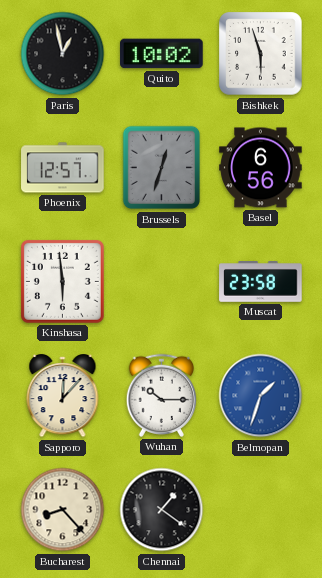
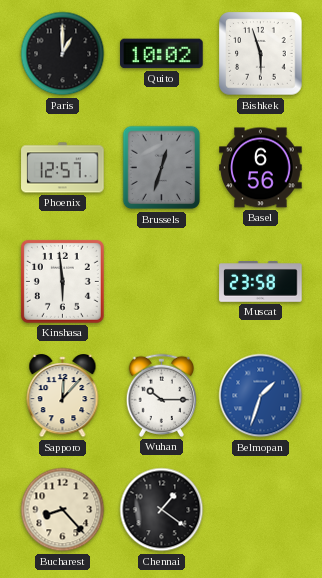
Paris: 12:58 -> 1:00 (63, 54)
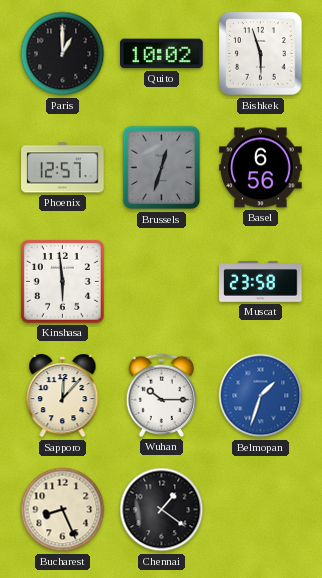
Bucharest: 8:23 -> 8:26 (63, 510)
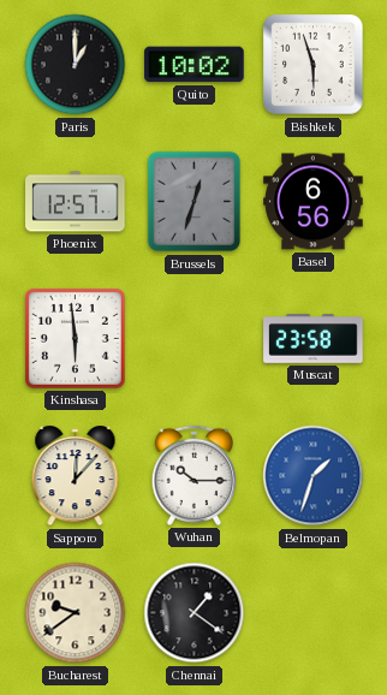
Bucharest: 8:26 -> 9:39 (76, 613)
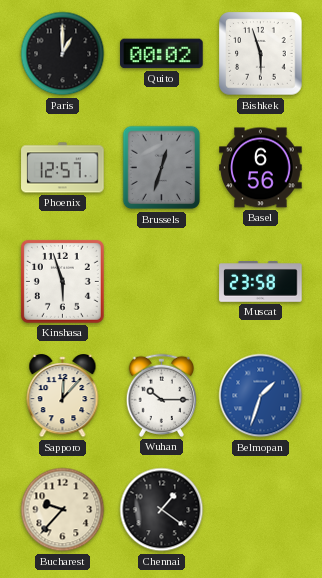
Quito: 10:02 -> 00:02 (162, 54)
Kinshasa: 5:59 -> 5:57 (62, 281)
Bucharest: 9:39 -> 9:37 (63, 510)
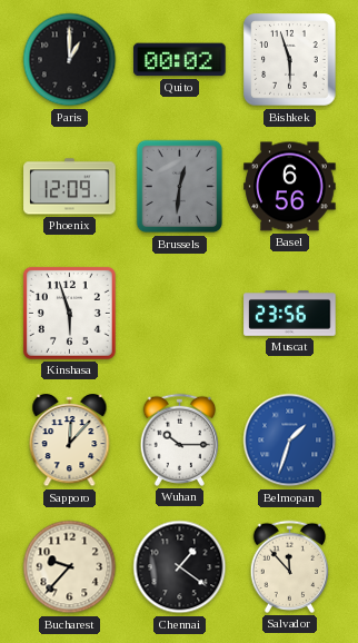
Phoenix: 12:57 -> 12:09 (70, 187)
Brussels: 12:33 -> 12:31 (180, 187)
Muscat: 23:58 -> 23:56 (290, 314)
Salvador: none -> 11:53 (289, 566)
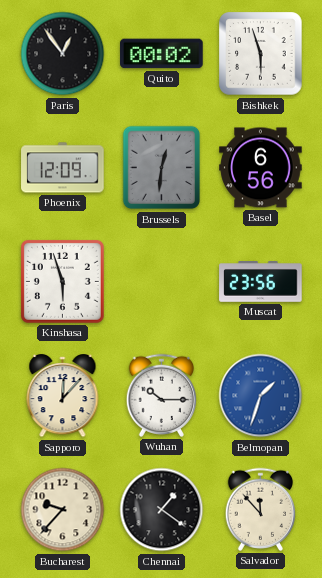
Paris: 1:00 -> 12:54 (63, 54)
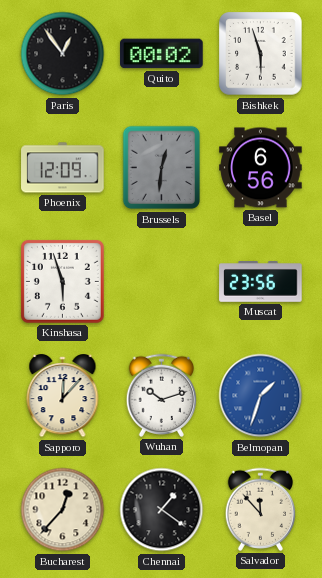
Wuhan: 10:15 -> 10:12 (161, 395)
Bucharest: 9:37 -> 12:37 (63, 510)
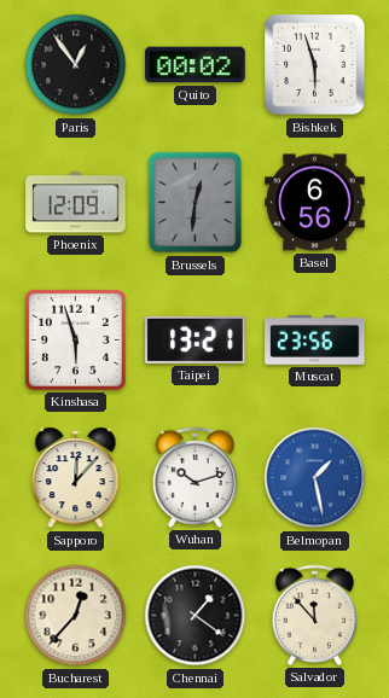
Taipei: none -> 13:21 (196, 339)
Belmopan: 1:33 -> 1:28 (315, 478)
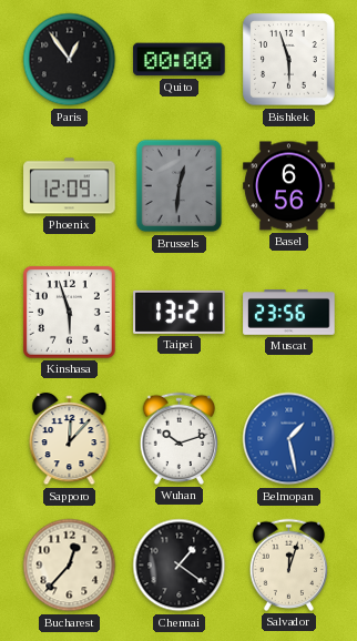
Quito: 00:02 -> 00:00 (180, 60)
Salvador: 11:53 -> 12:03 (288, 564)
